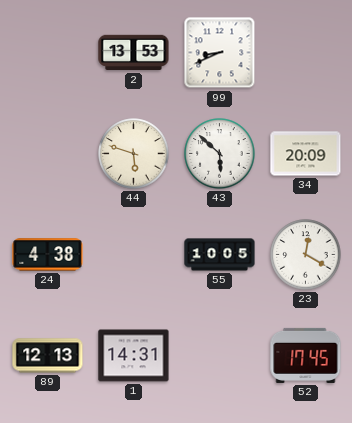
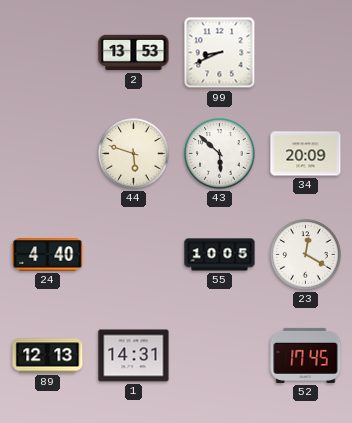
24: 4:38 -> 4:40 (48, 255)
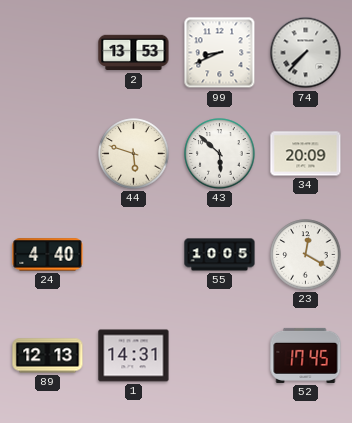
74: none -> 7:37 (306, 53)
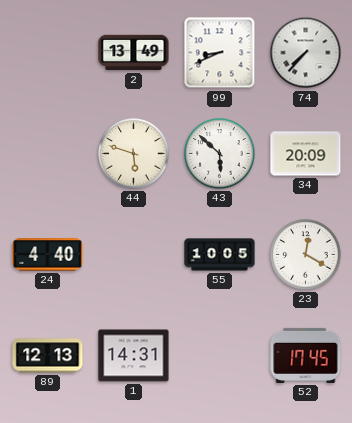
2: 13:53 -> 13:49 (134, 53)
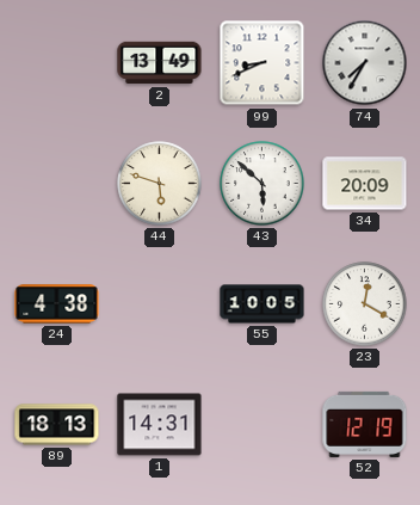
74: 7:37 -> 7:35 (365, 63)
24: 4:40 -> 4:38 (57, 304)
89: 12:13 -> 18:13 (57, 425)
52: 17:45 -> 12:19 (365, 424)
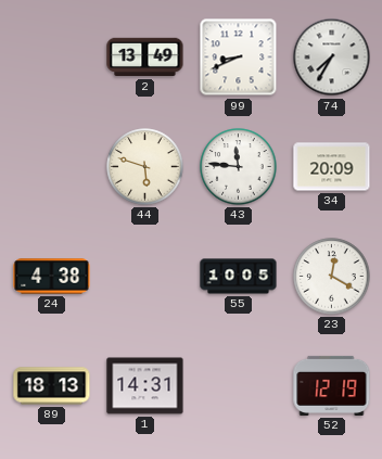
43: 5:52 -> 11:46 (239, 167)
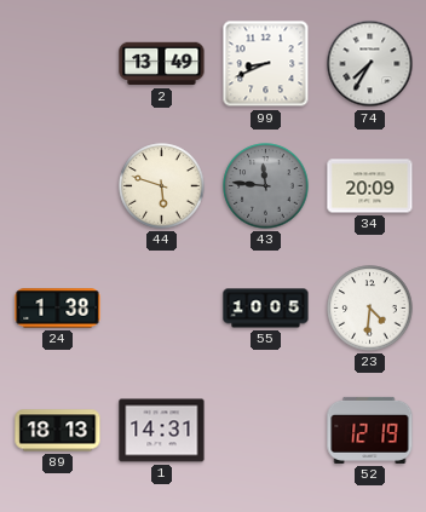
43 dial: white -> grey (266, 186)
24: 4:38 -> 1:38 (58, 309)
23: 12:20 -> 4:31 (370, 309)
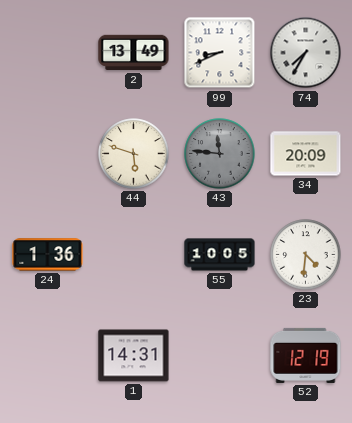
24: 1:38 -> 1:36 (48, 255)
89: 18:13 -> none (58, 431)
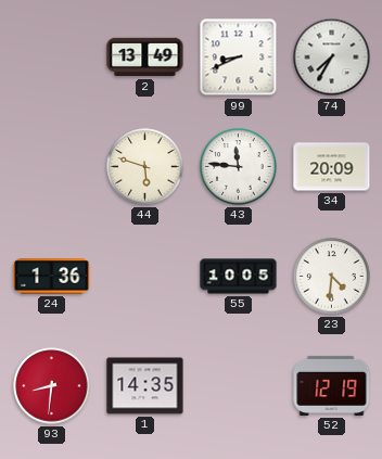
43 dial: grey -> white (239, 167)
93: none -> 8:31 (52, 386)
1: 14:31 -> 14:35 (145, 386)
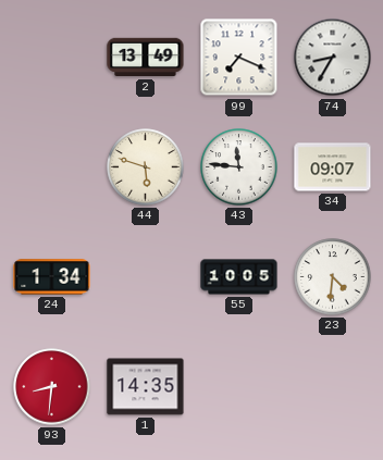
99: 8:41 -> 7:19 (239, 58)
74: 7:35 -> 8:35 (333, 58)
34: 20:09 -> 09:07 (333, 167)
24: 1:36 -> 1:34 (52, 277)
52: 12:19 -> none (332, 385)
